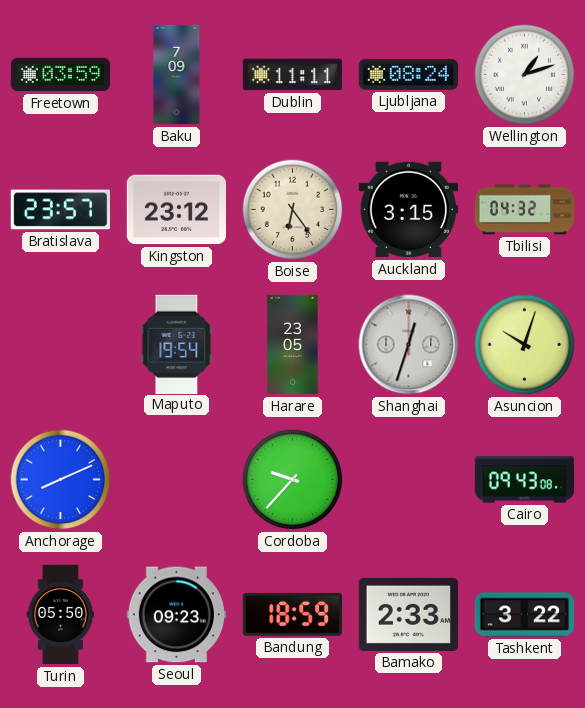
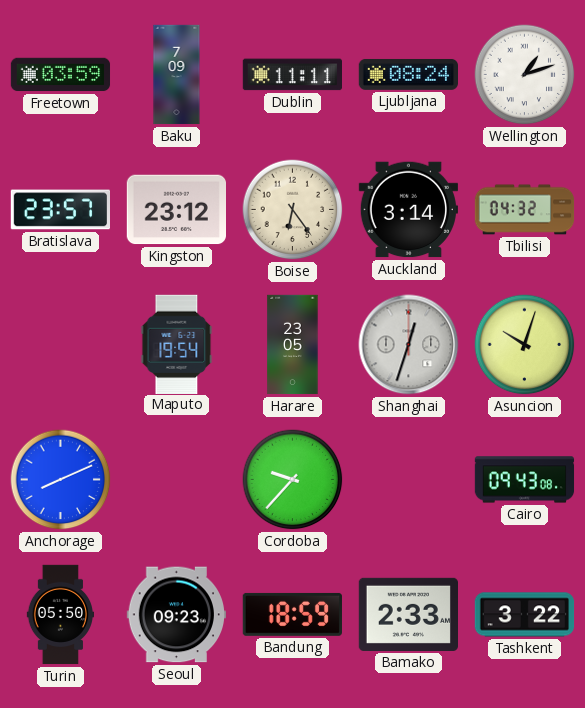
Auckland: 3:15 -> 3:14 (408, 210)
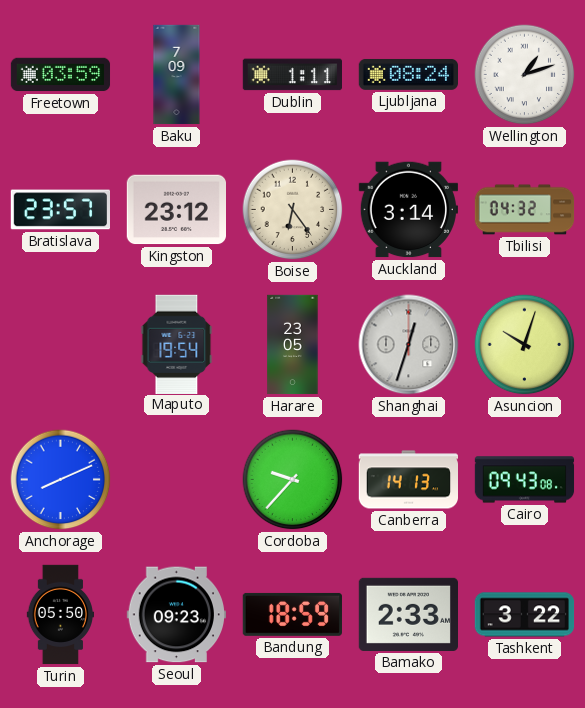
Dublin: 11:11 -> 1:11 (292, 75)
Canberra: none -> 14:13 (408, 480)
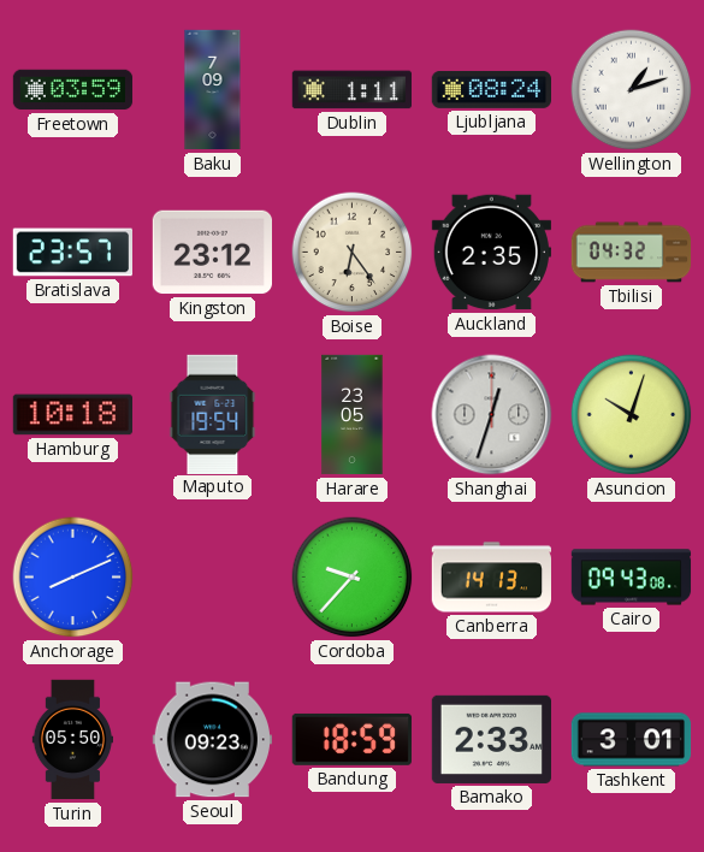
Auckland: 3:14 -> 2:35 (491, 253)
Hamburg: none -> 10:18 (72, 415)
Tashkent: 3:22 -> 3:01 (632, 740)
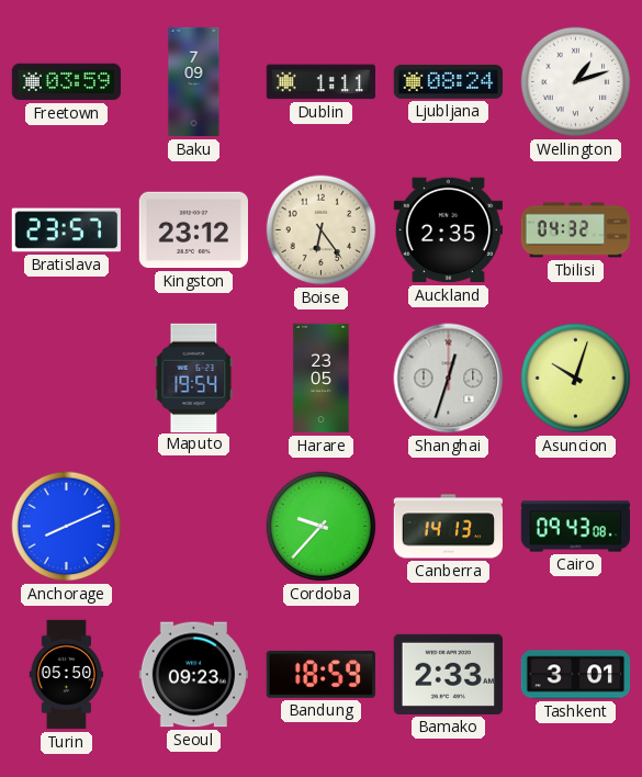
Hamburg: 10:18 -> none (72, 415)
